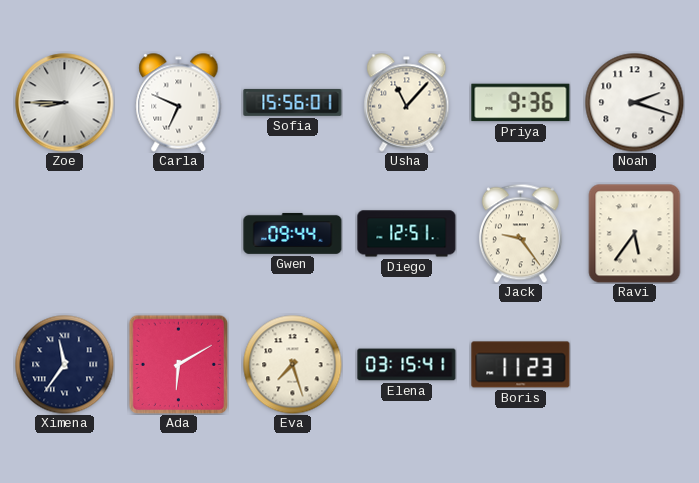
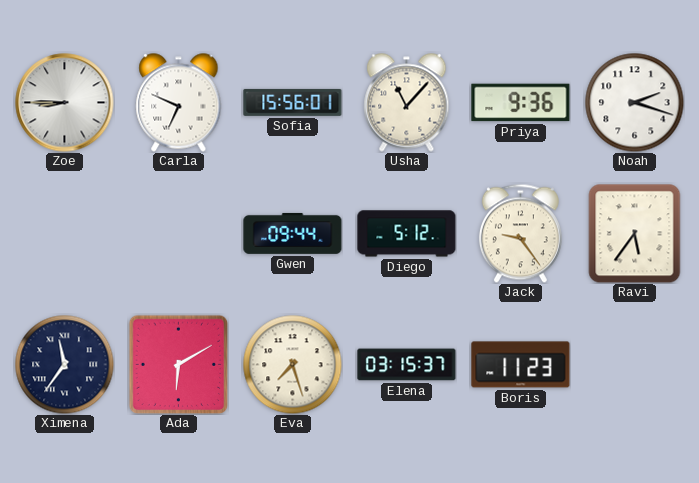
Diego: 12:51 -> 5:12 (407, 234)
Elena: 03:15:41 -> 03:15:37 (407, 365)
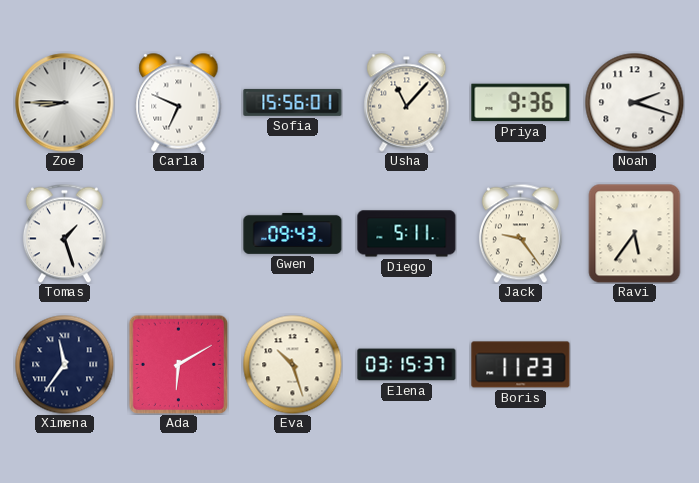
Tomas: none -> 1:27 (64, 233)
Gwen: 09:44 -> 09:43 (293, 233)
Diego: 5:12 -> 5:11 (407, 234)
Eva: 7:27 -> 10:27 (293, 365)
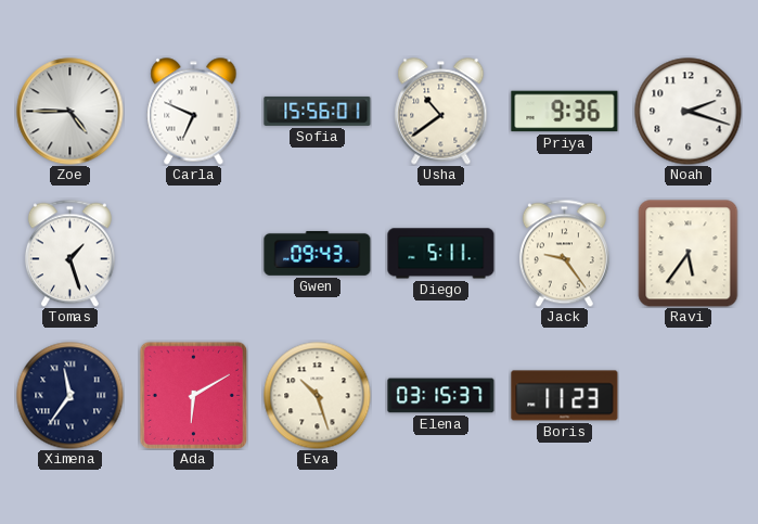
Zoe: 8:45 -> 4:45 (70, 112)
Usha: 11:07 -> 10:39 (441, 112)
